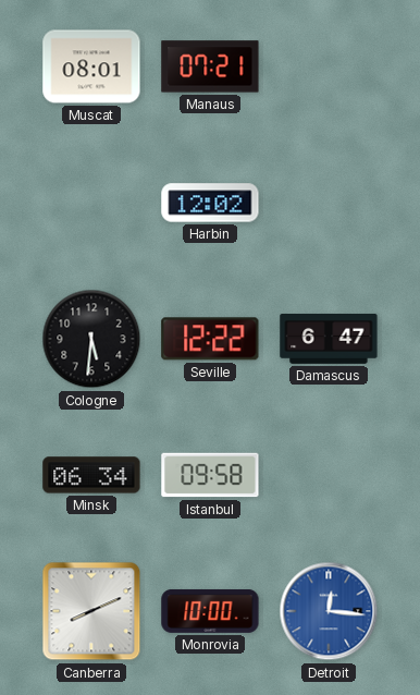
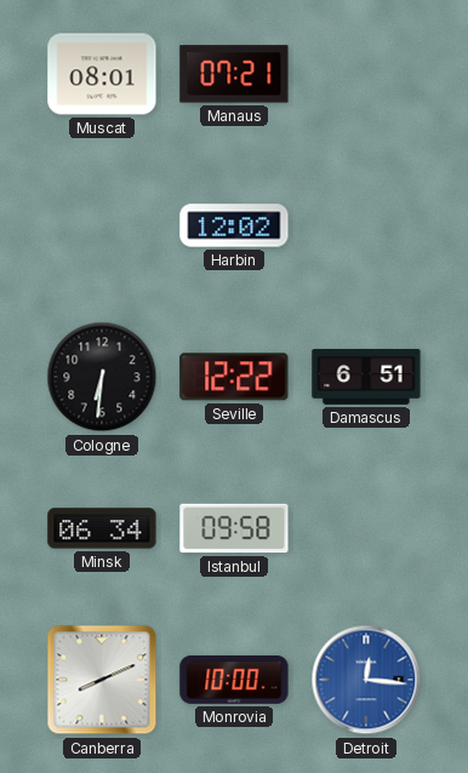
Cologne: 5:31 -> 6:31 (102, 377)
Damascus: 6:47 -> 6:51 (366, 377)
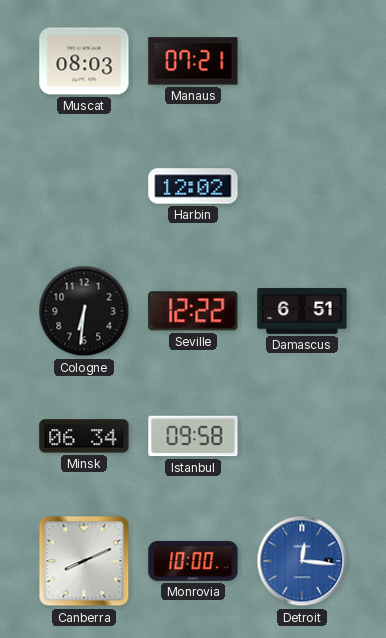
Muscat: 08:01 -> 08:03 (84, 61)
